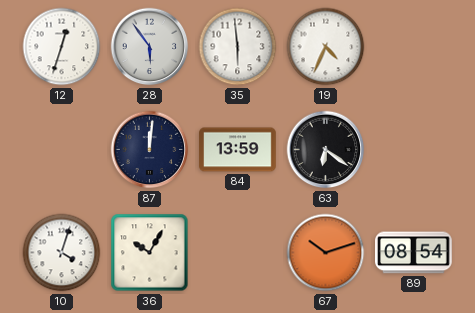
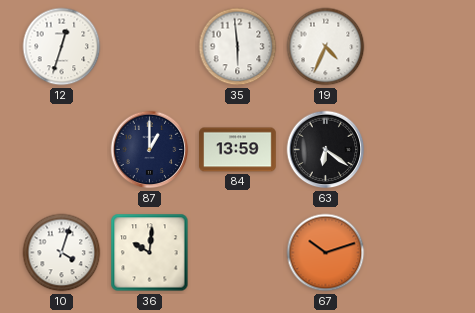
28: 5:54 -> none (150, 47)
87: 12:01 -> 1:00 (150, 150)
36: 10:05 -> 10:01 (150, 253)
89: 08:54 -> none (414, 253)
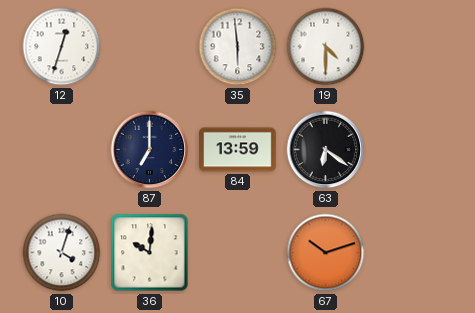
19: 4:34 -> 4:30 (326, 47)
87: 1:00 -> 7:00 (150, 150)
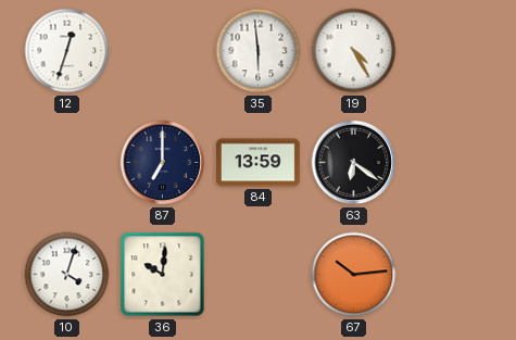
19: 4:30 -> 4:25 (354, 51)
67: 10:12 -> 10:14 (354, 275)
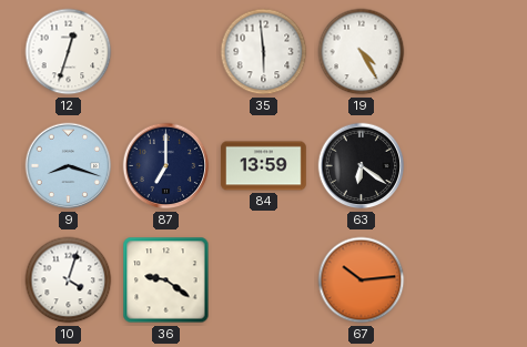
9: none -> 8:18 (69, 166)
36: 10:01 -> 9:21 (166, 280)
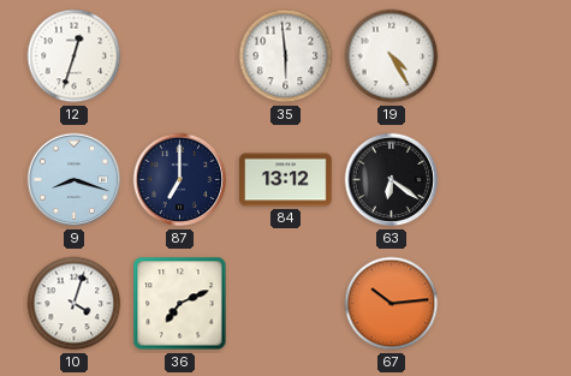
84: 13:59 -> 13:12 (286, 180)
36: 9:21 -> 7:11 (180, 304)
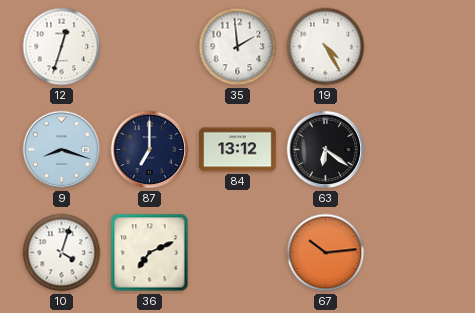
35: 5:59 -> 1:59 (238, 47)
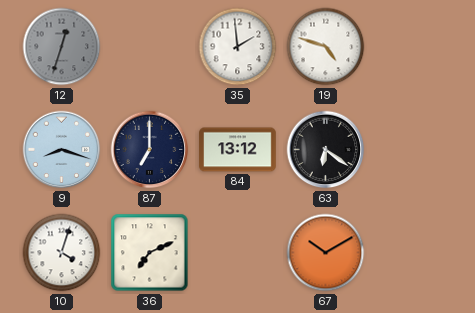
12 dial: white -> grey (62, 47)
19: 4:25 -> 4:48 (326, 47)
67: 10:14 -> 10:10 (326, 253)
